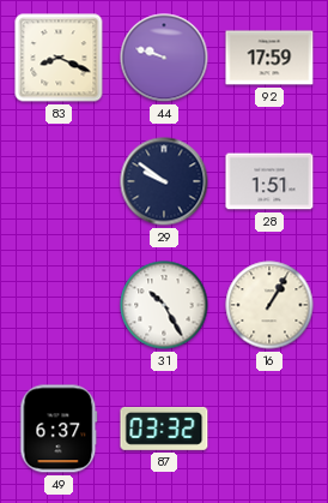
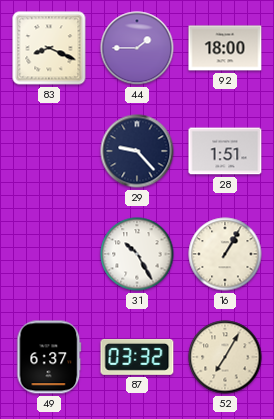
44: 9:48 -> 1:45 (137, 48)
92: 17:59 -> 18:00 (225, 48)
29: 9:51 -> 9:23 (137, 151)
52: none -> 7:05 (225, 357)
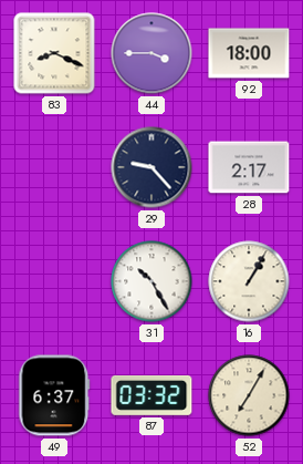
44: 1:45 -> 3:45 (151, 53)
28: 1:51 -> 2:17 (249, 167)
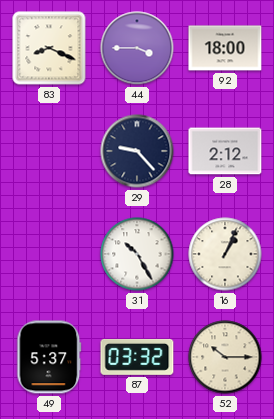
28: 2:17 -> 2:12 (225, 151)
16: 1:05 -> 1:04 (225, 254)
49: 6:37 -> 5:37 (49, 357)
52: 7:05 -> 10:15 (225, 357)
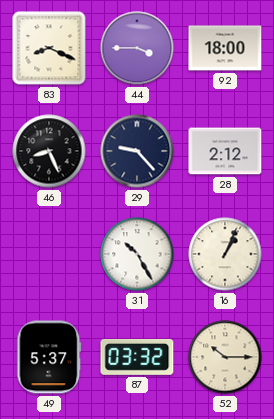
46: none -> 8:26 (49, 151)
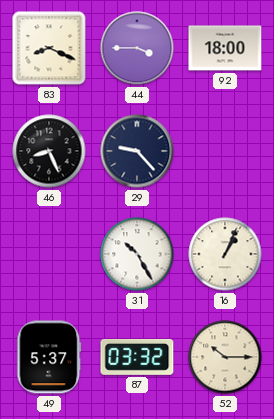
28: 2:12 -> none (225, 151)
